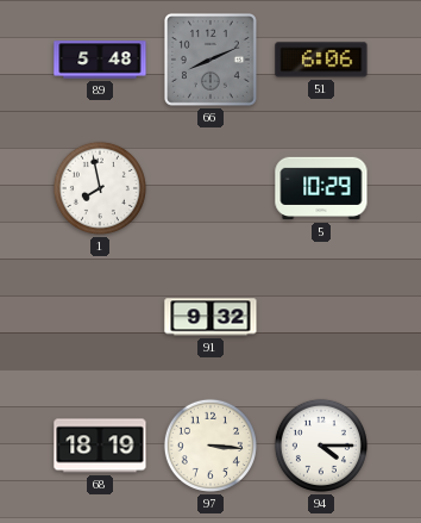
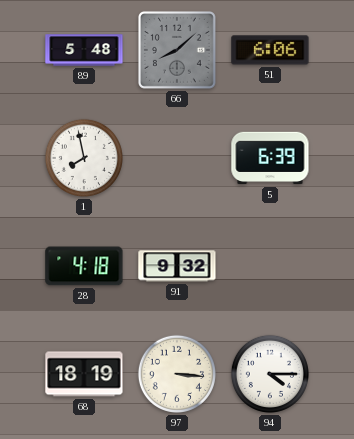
66: 8:11 -> 8:08 (177, 50)
5: 10:29 -> 6:39 (270, 158)
28: none -> 4:18 (84, 266)
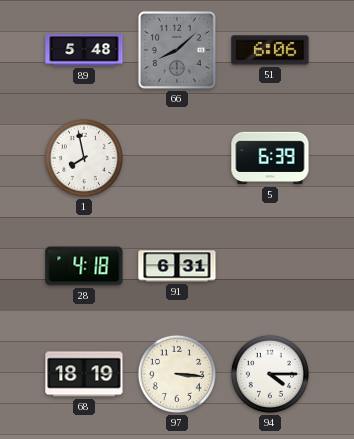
91: 9:32 -> 6:31 (177, 266)
